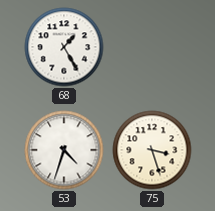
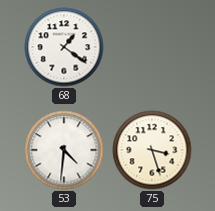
68: 1:25 -> 1:21 (64, 47)
53: 4:33 -> 4:31 (64, 150)
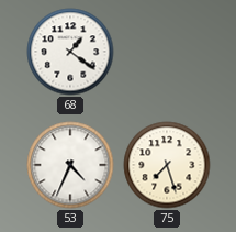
53: 4:31 -> 4:34 (70, 165)
75: 3:27 -> 7:27 (167, 165)
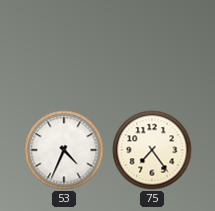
68: 1:21 -> none (70, 52)
75: 7:27 -> 7:24 (152, 150)
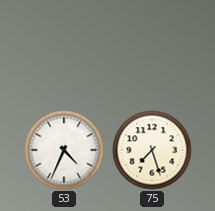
75: 7:24 -> 7:27 (152, 150)
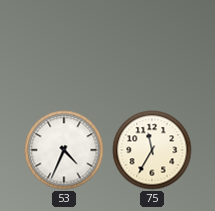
75: 7:27 -> 11:35 (152, 150)
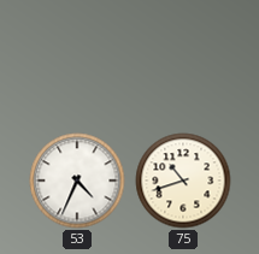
75: 11:35 -> 10:42 (183, 181)
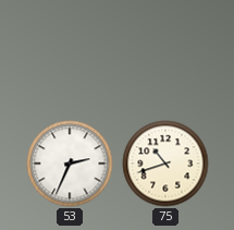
53: 4:34 -> 2:34 (70, 164)
